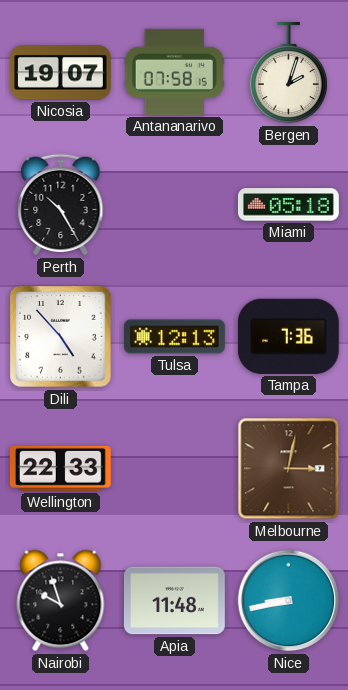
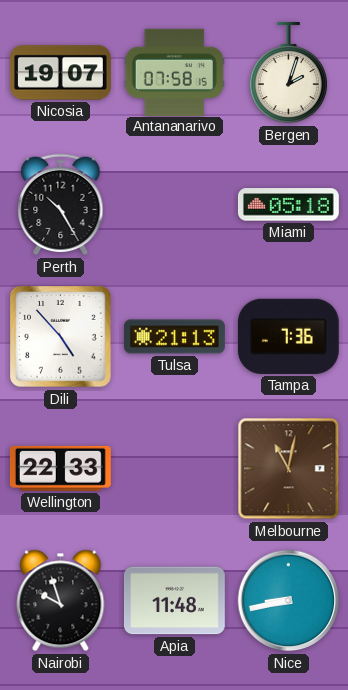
Tulsa: 12:13 -> 21:13 (175, 337)
Melbourne: 3:02 -> 11:02 (289, 469)
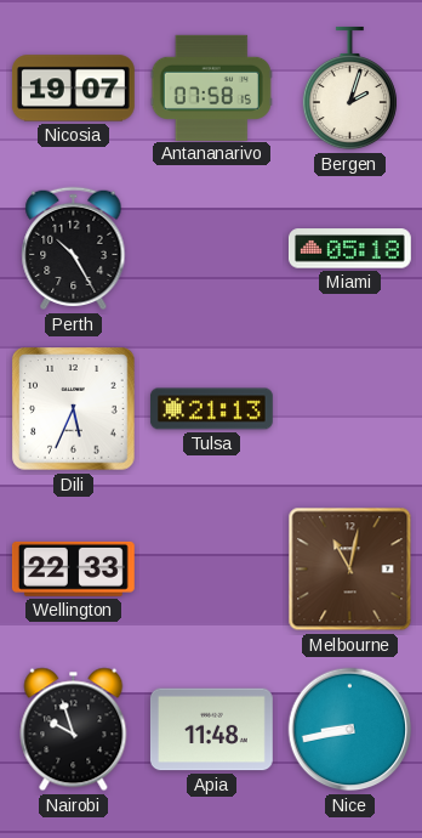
Dili: 4:53 -> 5:34 (74, 409)
Tampa: 7:36 -> none (288, 336)
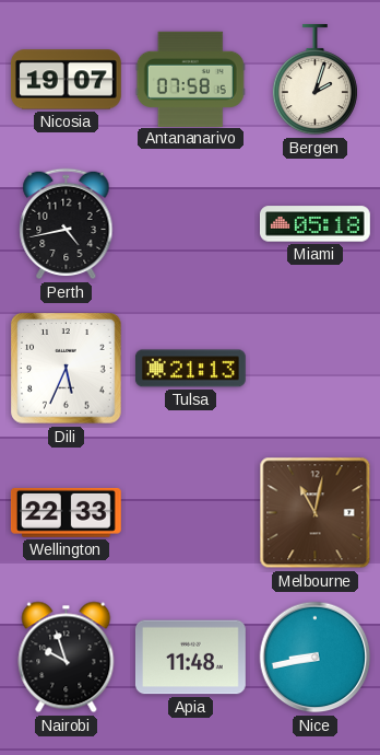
Perth: 10:25 -> 4:43 (67, 224)
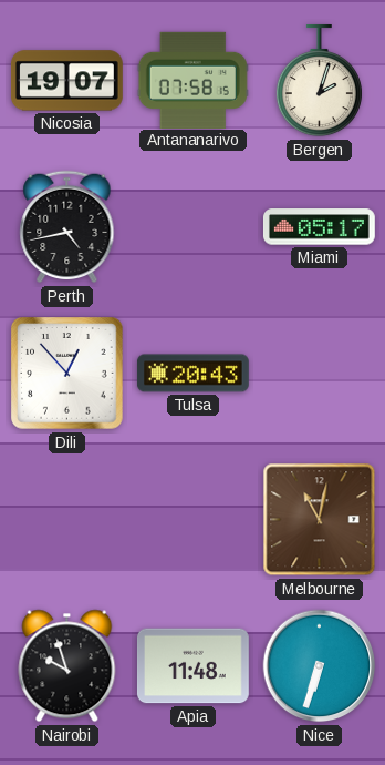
Miami: 05:18 -> 05:17 (319, 227)
Dili: 5:34 -> 12:53 (67, 374)
Tulsa: 21:13 -> 20:43 (194, 374)
Wellington: 22:33 -> none (66, 512)
Nice: 8:43 -> 6:33 (320, 666)
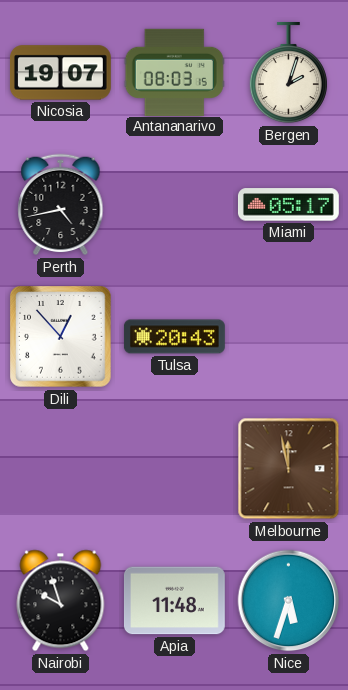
Antananarivo: 07:58 -> 08:03 (174, 72)
Melbourne: 11:02 -> 11:58 (289, 469)
Nice: 6:33 -> 5:33 (289, 601)
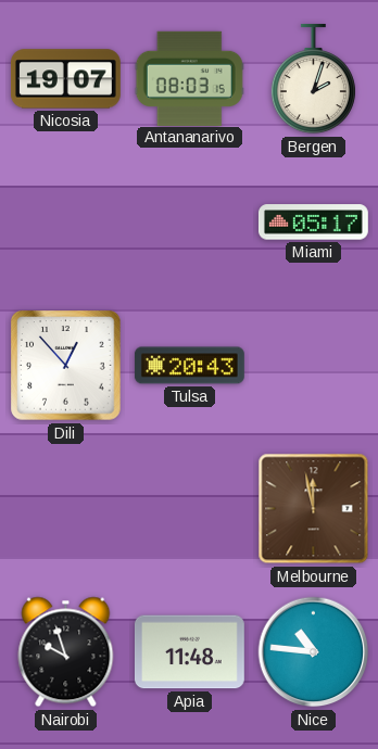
Perth: 4:43 -> none (61, 205)
Nice: 5:33 -> 10:46 (314, 652)
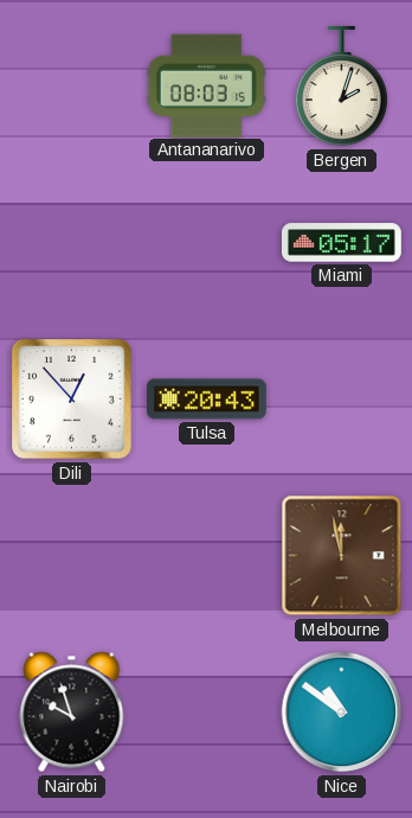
Nicosia: 19:07 -> none (65, 79)
Apia: 11:48 -> none (189, 652)
Nice: 10:46 -> 10:51 (342, 712)
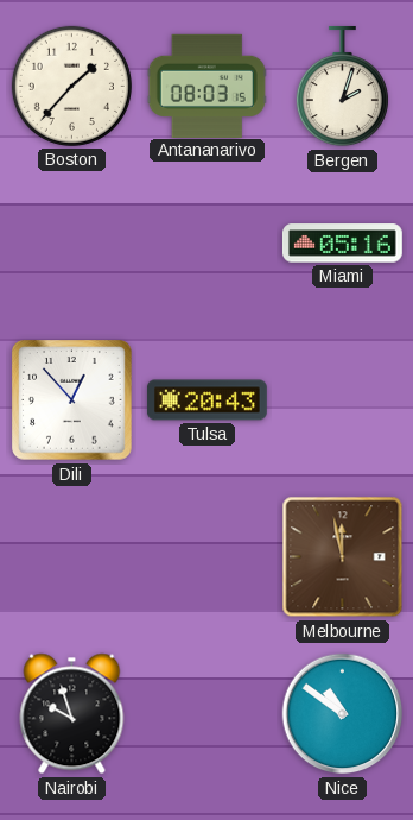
Boston: none -> 1:37 (71, 86)
Miami: 05:17 -> 05:16 (342, 244)
